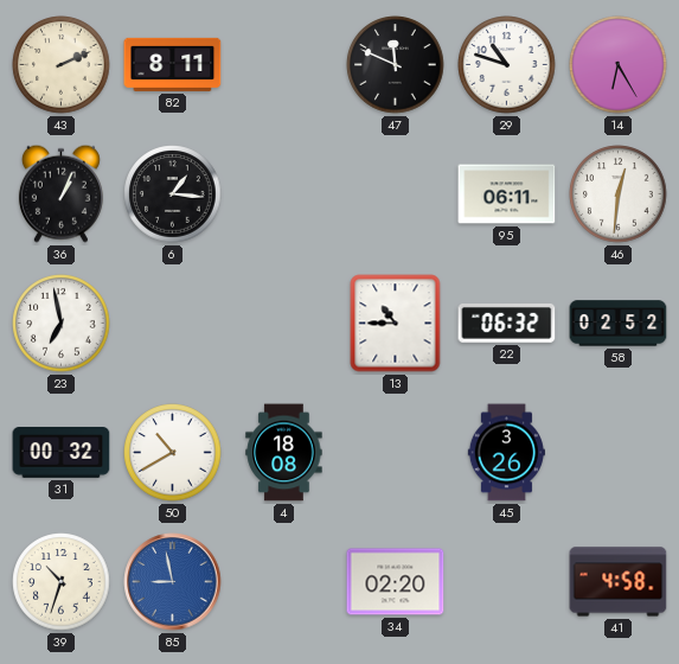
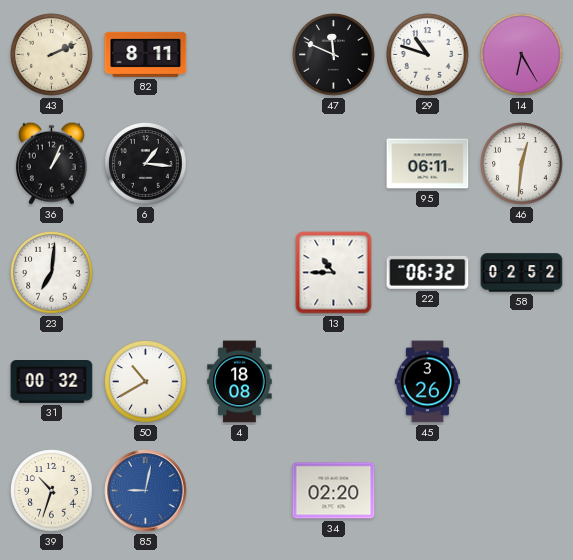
23: 6:58 -> 7:01 (52, 273)
85: 8:58 -> 9:02 (146, 491)
41: 4:58 -> none (619, 582)
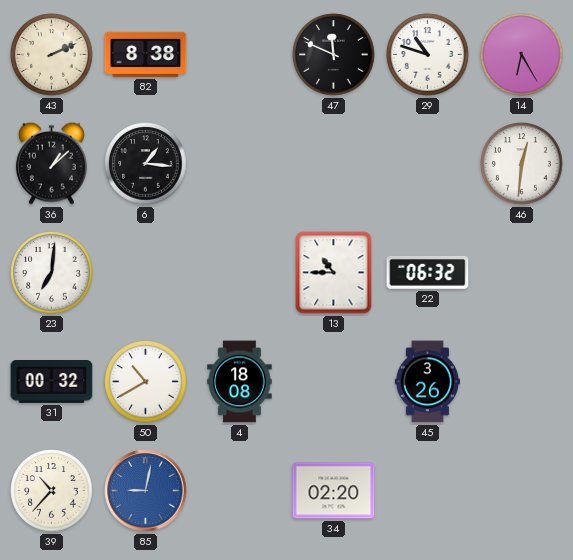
82: 8:11 -> 8:38 (146, 54)
36: 1:04 -> 1:08 (51, 163)
95: 06:11 -> none (428, 164)
58: 02:52 -> none (522, 273)
39: 10:33 -> 10:37 (52, 491)
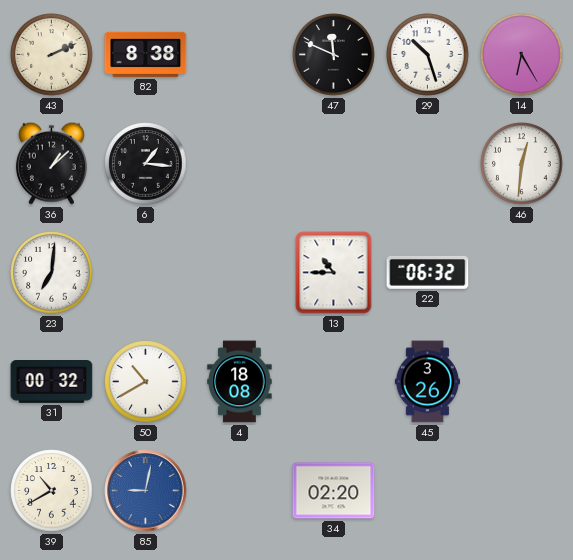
29: 10:48 -> 10:27 (428, 55)
39: 10:37 -> 10:40 (52, 491)
